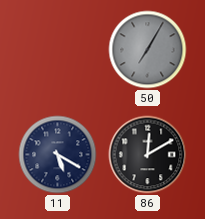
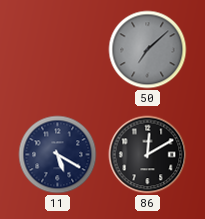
50: 7:05 -> 7:08 (148, 50)
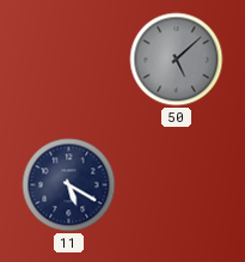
50: 7:08 -> 5:08 (177, 60)
86: 12:10 -> none (148, 155)
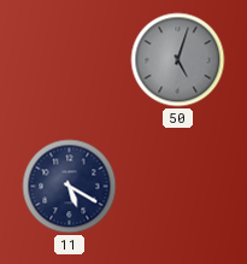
50: 5:08 -> 5:03 (178, 60)
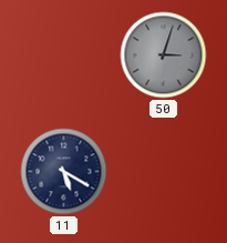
50: 5:03 -> 3:03 (164, 55)
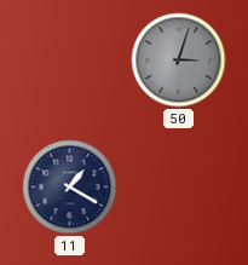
11: 5:20 -> 1:20 (70, 188)
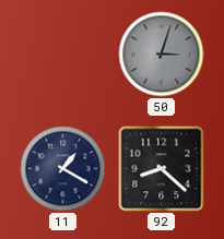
92: none -> 8:22 (162, 169)
